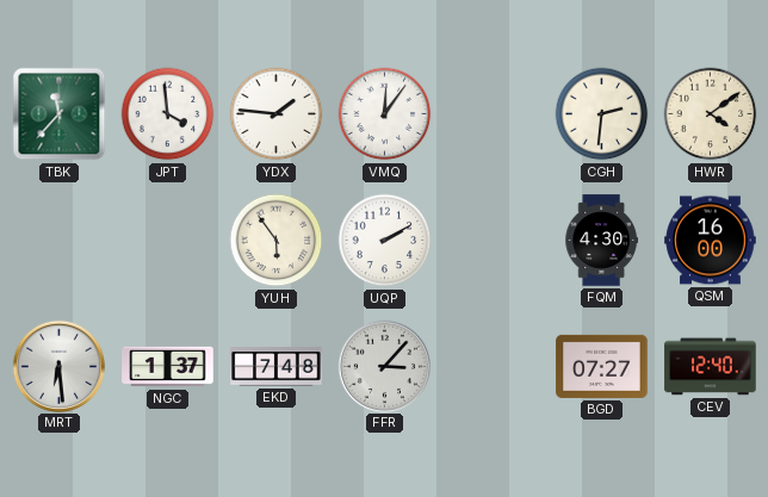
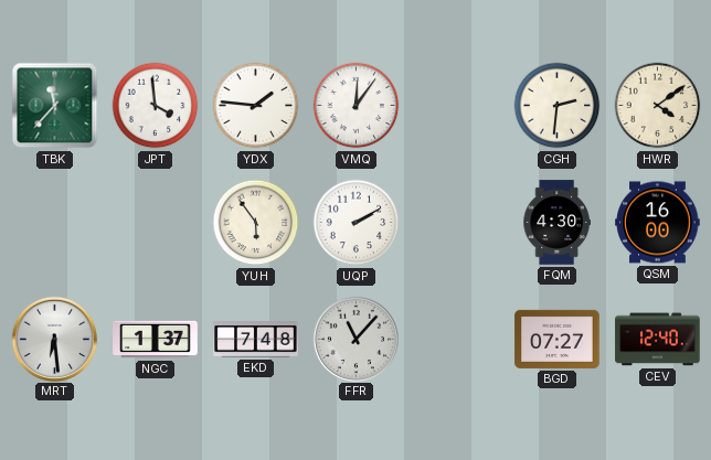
FFR: 3:07 -> 11:07 (355, 339)
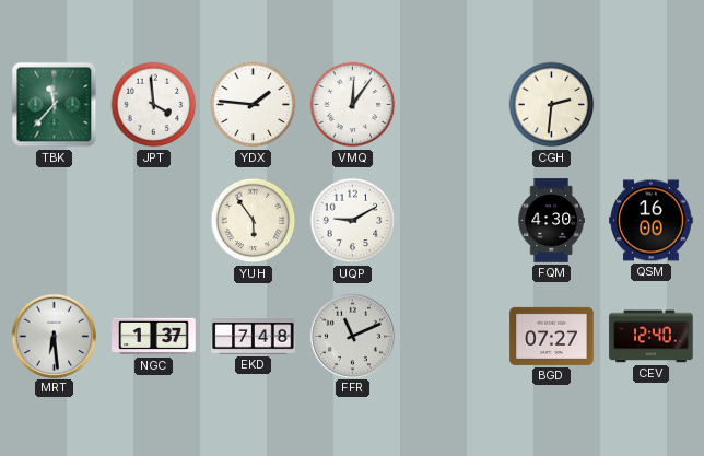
HWR: 4:09 -> none (658, 106)
UQP: 2:10 -> 9:10 (353, 221)
FFR: 11:07 -> 11:11 (352, 336)
